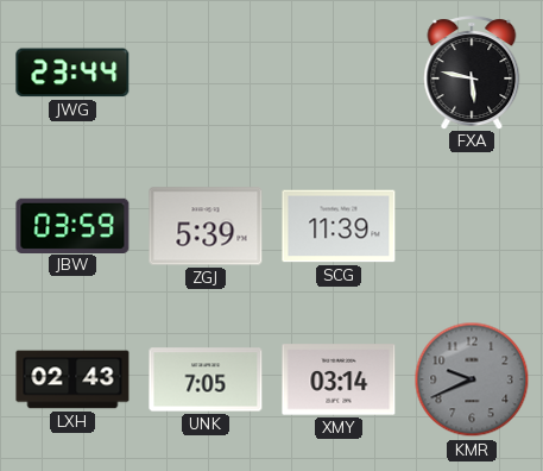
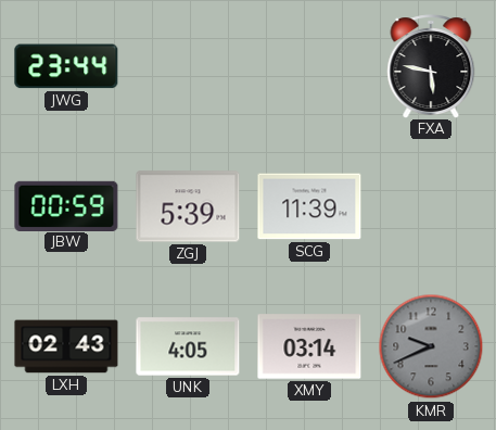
JBW: 03:59 -> 00:59 (66, 205)
UNK: 7:05 -> 4:05 (188, 346)
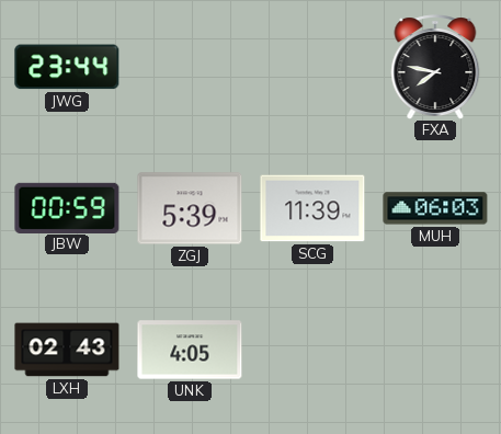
FXA: 5:47 -> 7:47 (435, 67)
MUH: none -> 06:03 (435, 208)
XMY: 03:14 -> none (309, 346)
KMR: 9:41 -> none (431, 346)
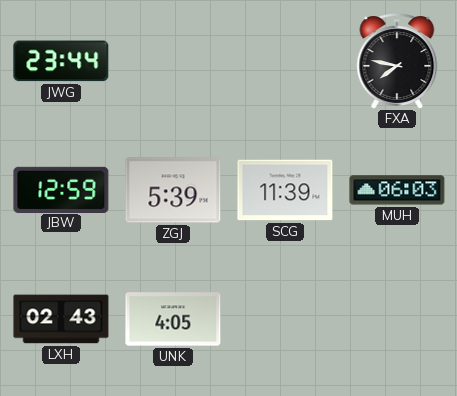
JBW: 00:59 -> 12:59 (61, 189)
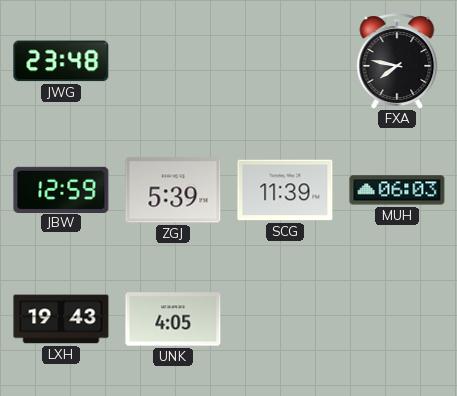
JWG: 23:44 -> 23:48 (61, 61)
LXH: 02:43 -> 19:43 (61, 319)
